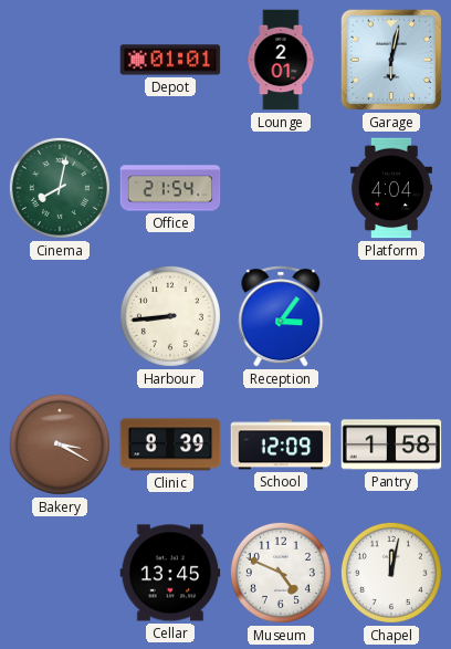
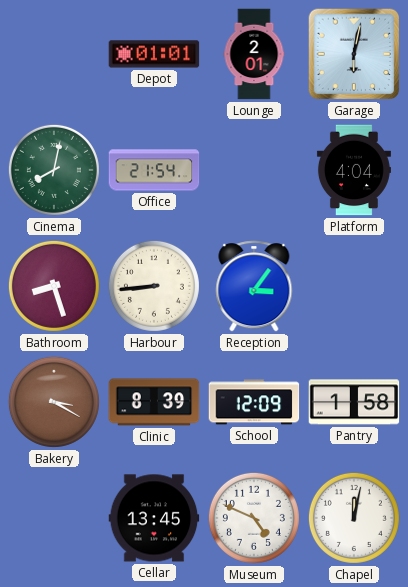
Bathroom: none -> 8:27 (54, 286)
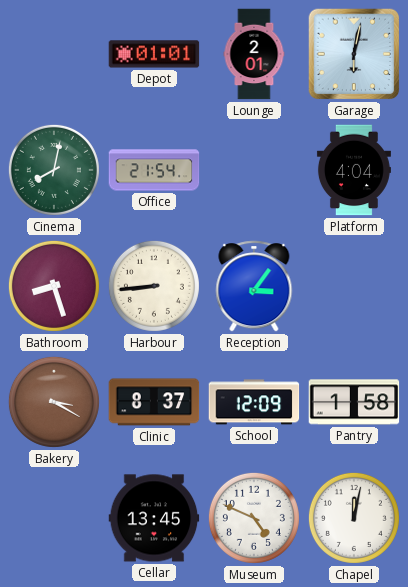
Clinic: 8:39 -> 8:37 (154, 402)
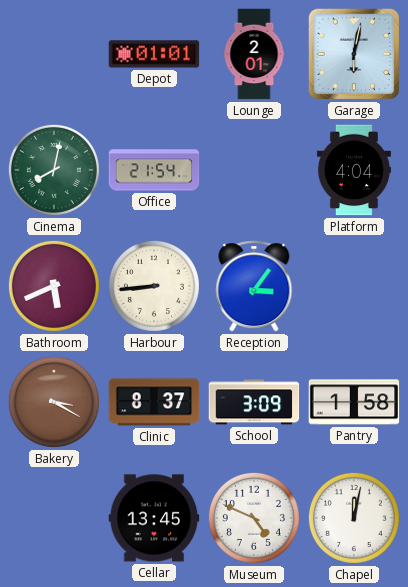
Bathroom: 8:27 -> 5:41 (54, 286)
School: 12:09 -> 3:09 (254, 402)
